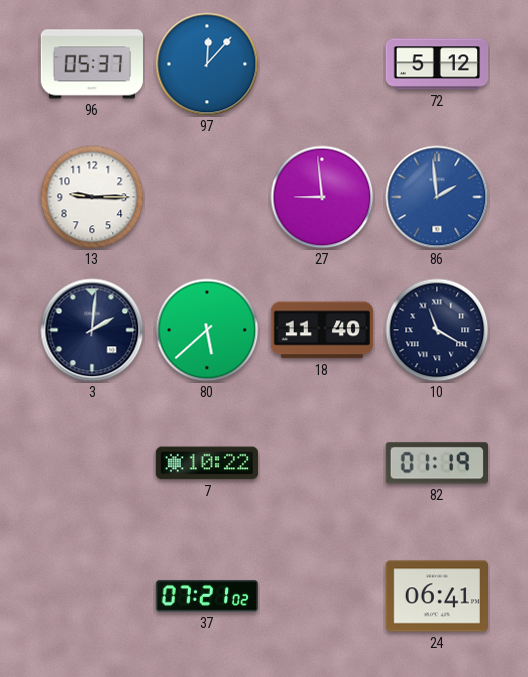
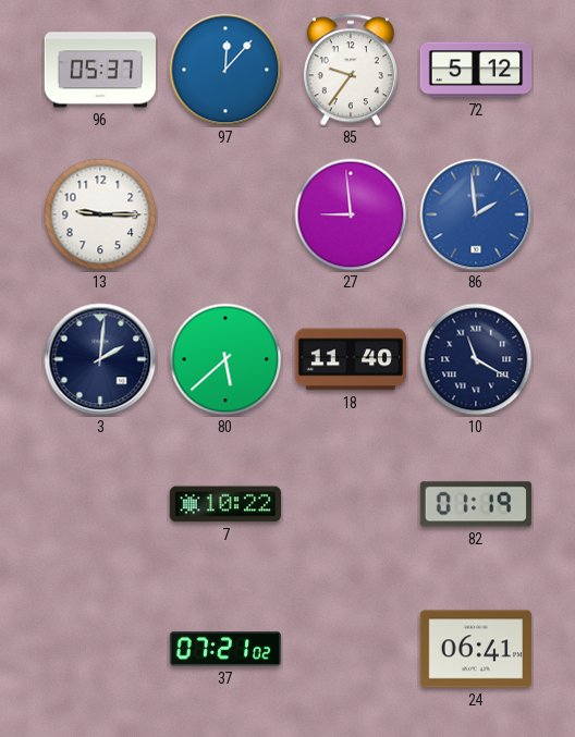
85: none -> 9:36 (351, 70)
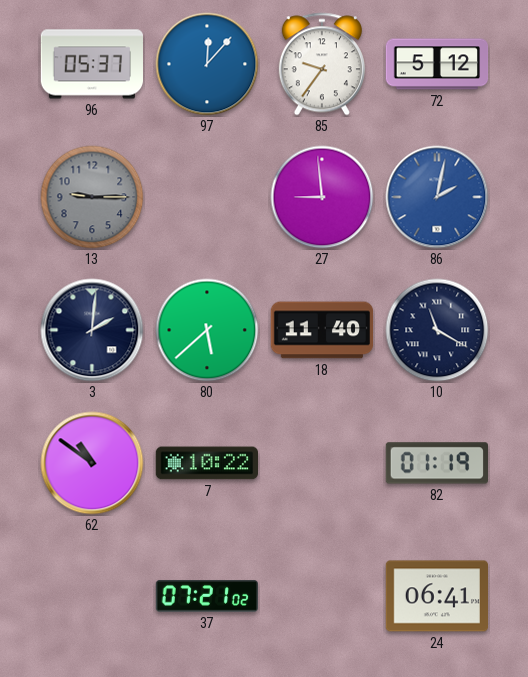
13 dial: white -> grey (92, 197)
86: 1:59 -> 2:02 (437, 197)
62: none -> 10:51 (92, 463)
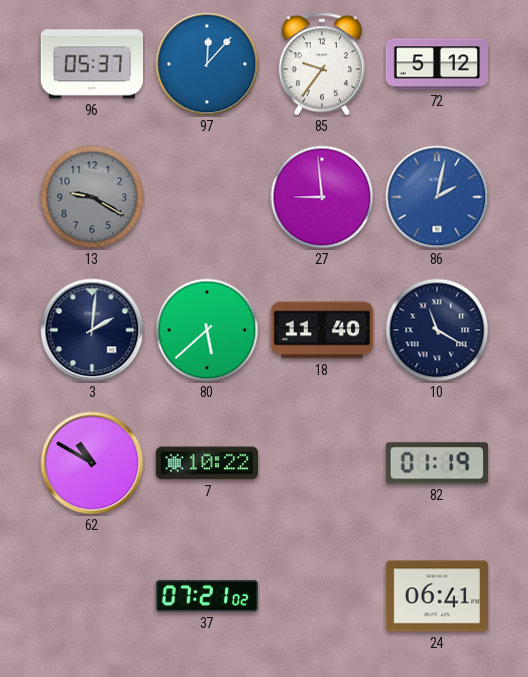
13: 9:15 -> 9:20 (92, 197)
62: 10:51 -> 10:50 (92, 463)
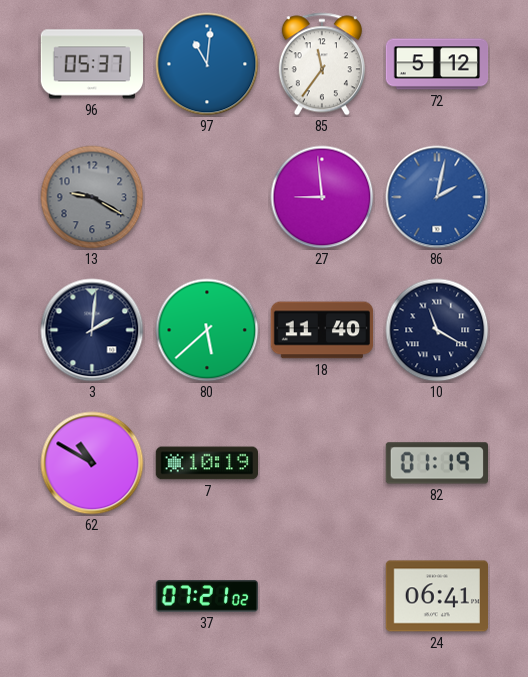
97: 12:07 -> 11:01 (207, 64)
85: 9:36 -> 11:36 (322, 64)
7: 10:22 -> 10:19 (206, 463)
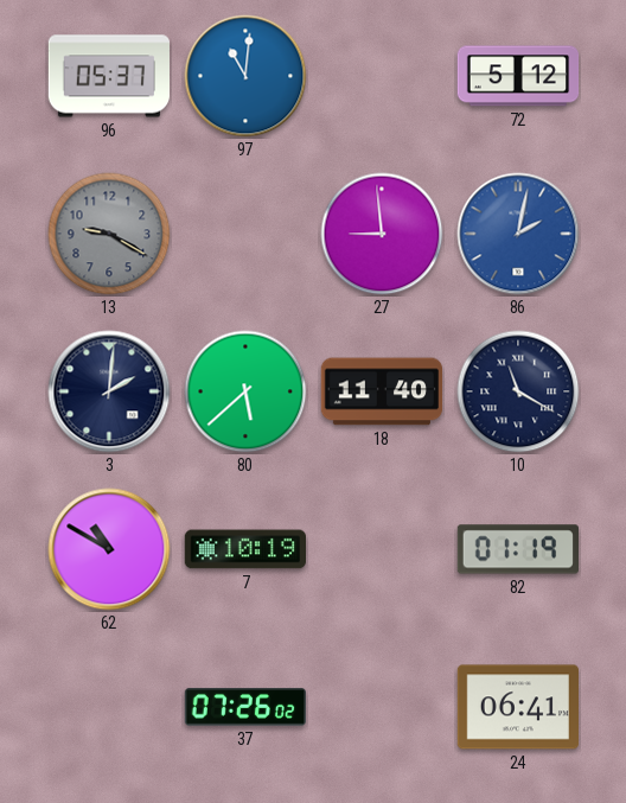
85: 11:36 -> none (322, 64)
37: 07:21 -> 07:26 (244, 707)
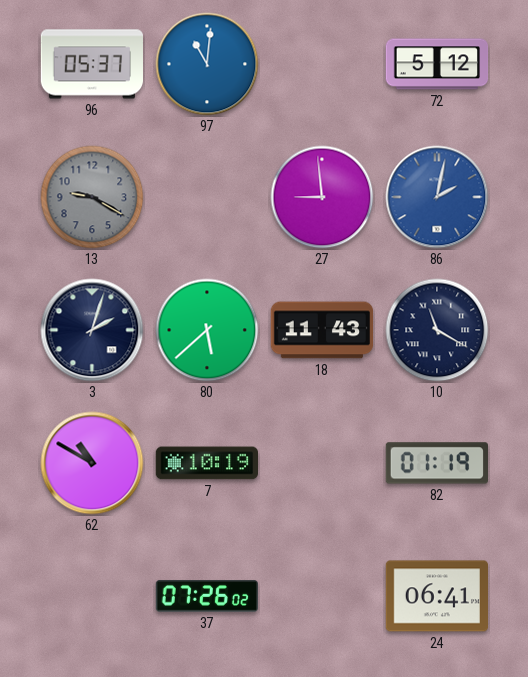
3: 2:01 -> 2:03 (92, 330)
18: 11:40 -> 11:43 (322, 330)
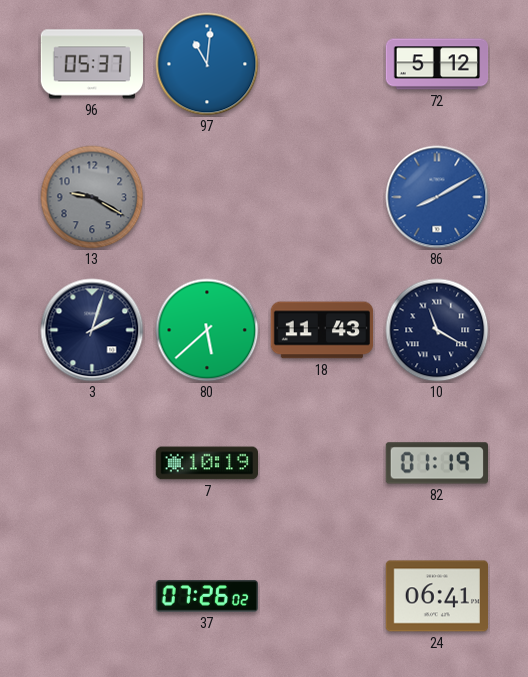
27: 8:59 -> none (322, 197)
86: 2:02 -> 8:10 (437, 197)
62: 10:50 -> none (92, 463)
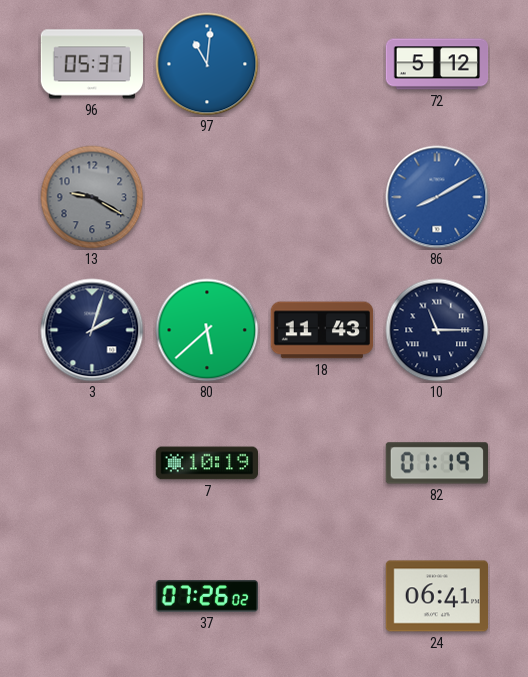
10: 11:20 -> 11:15 (437, 330)
